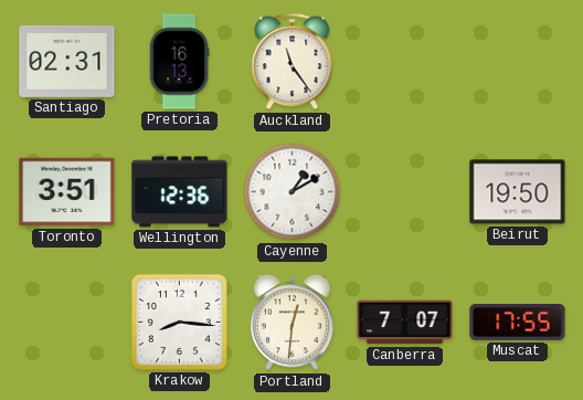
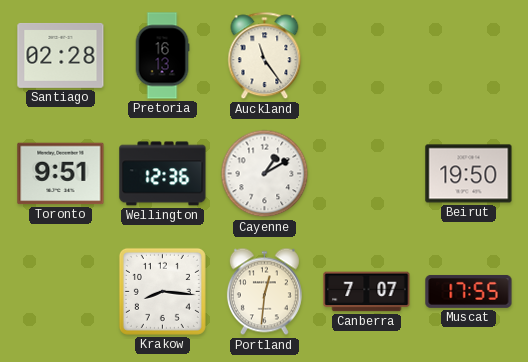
Santiago: 02:31 -> 02:28 (61, 55)
Toronto: 3:51 -> 9:51 (61, 174)
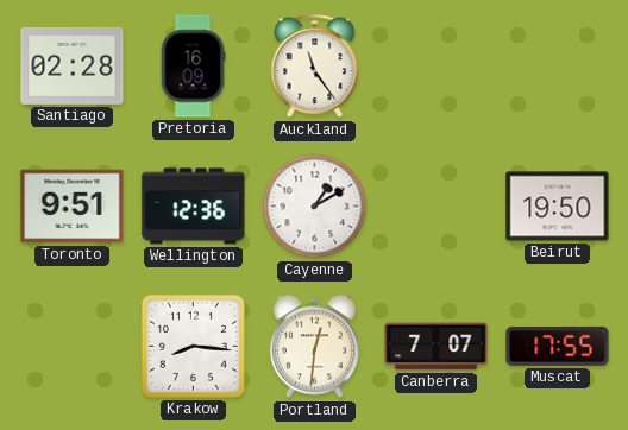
Pretoria: 16:13 -> 16:09 (193, 67)
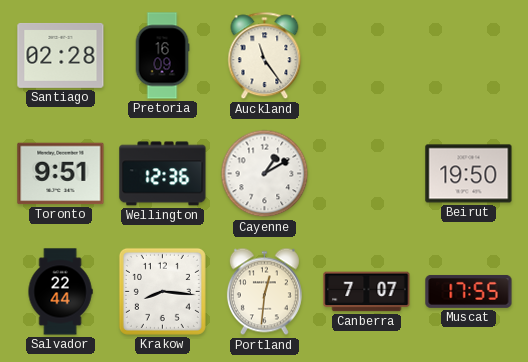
Salvador: none -> 22:44 (60, 292)
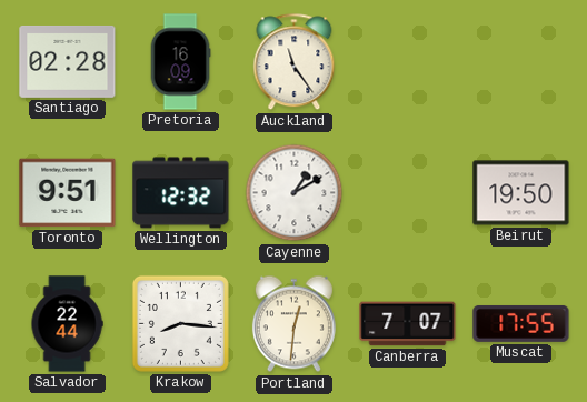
Wellington: 12:36 -> 12:32 (181, 193)
